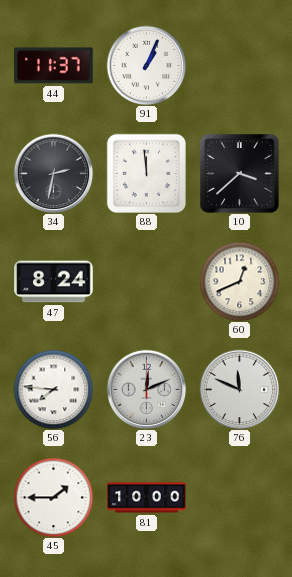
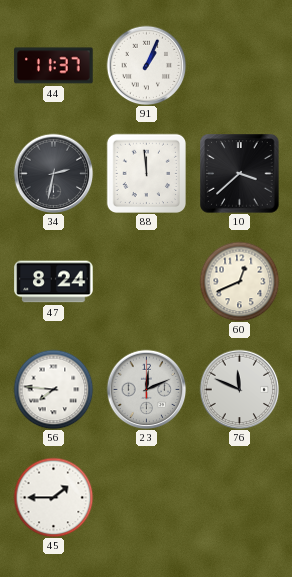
81: 10:00 -> none (147, 498)
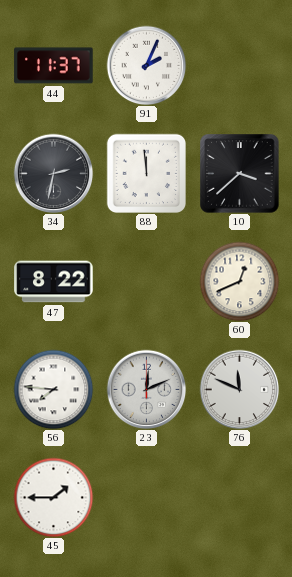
91: 1:04 -> 2:04 (146, 65)
47: 8:24 -> 8:22 (54, 282)
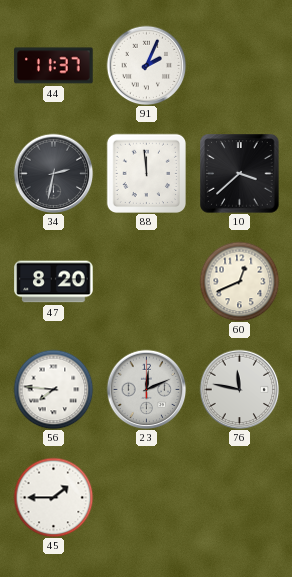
47: 8:22 -> 8:20 (54, 282)
76: 11:49 -> 11:47 (239, 389)
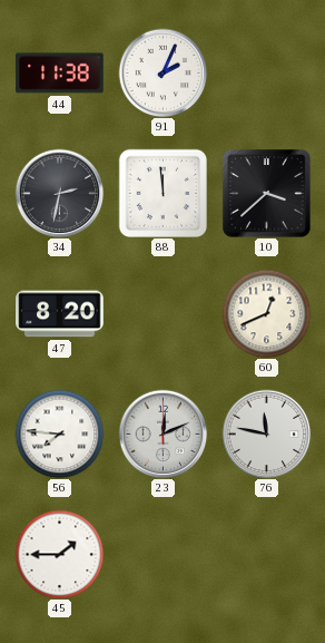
44: 11:37 -> 11:38 (60, 74)
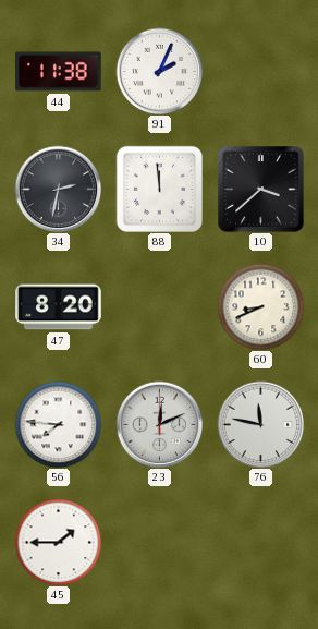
60: 12:41 -> 8:41 (260, 306)
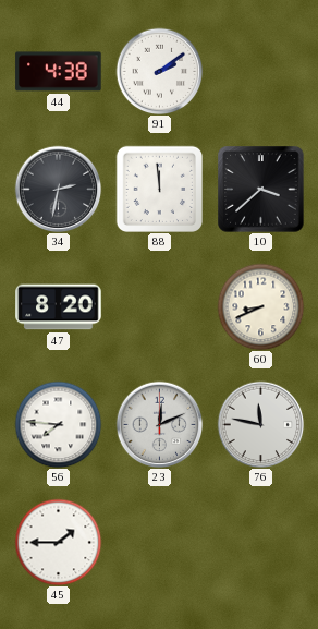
44: 11:38 -> 4:38 (59, 72)
91: 2:04 -> 2:09 (159, 71)
